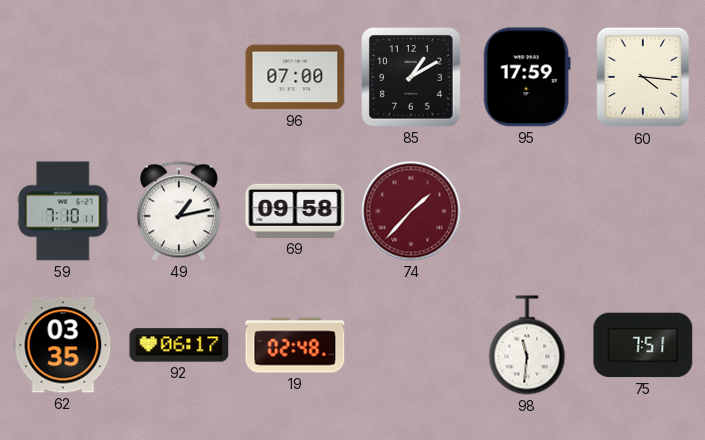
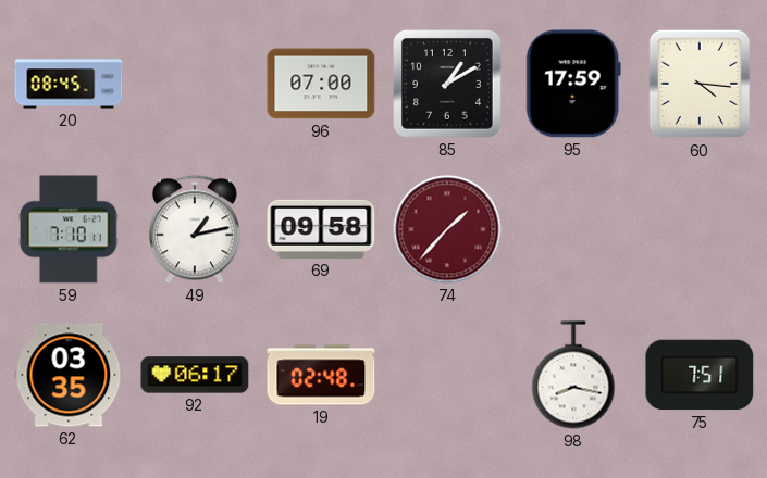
20: none -> 08:45 (69, 84)
98: 11:31 -> 8:17 (573, 375)
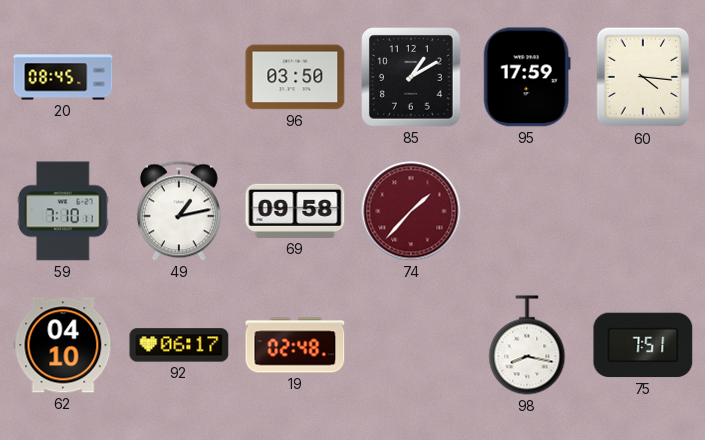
96: 07:00 -> 03:50 (295, 77)
62: 03:35 -> 04:10 (63, 345)
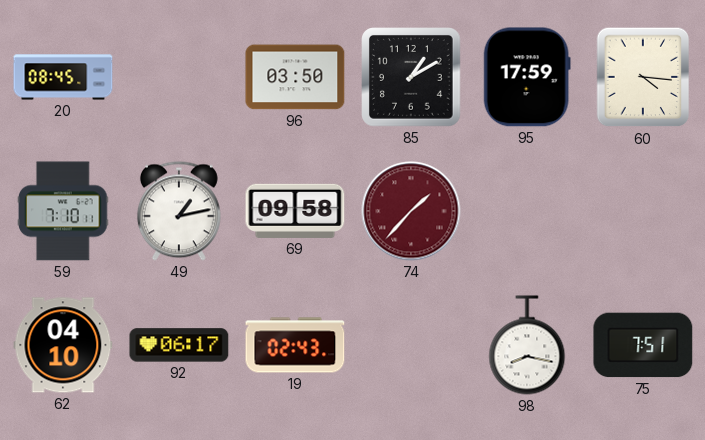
19: 02:48 -> 02:43 (295, 345)
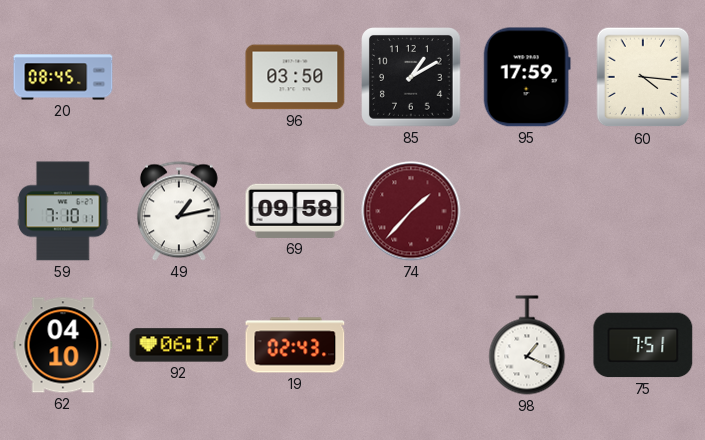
98: 8:17 -> 1:19 (527, 345)
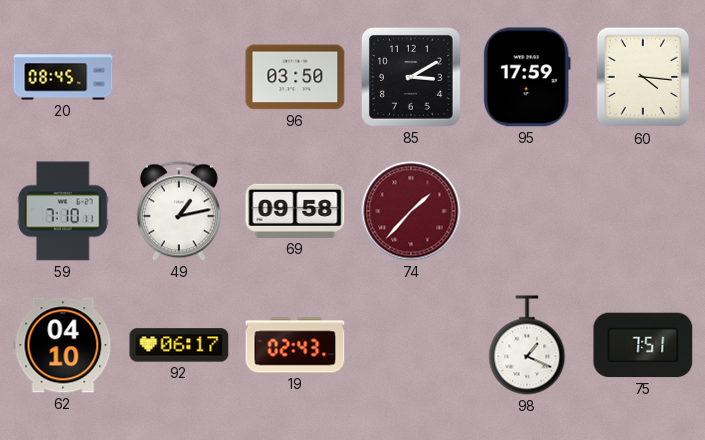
85: 1:10 -> 3:10 (412, 78)
